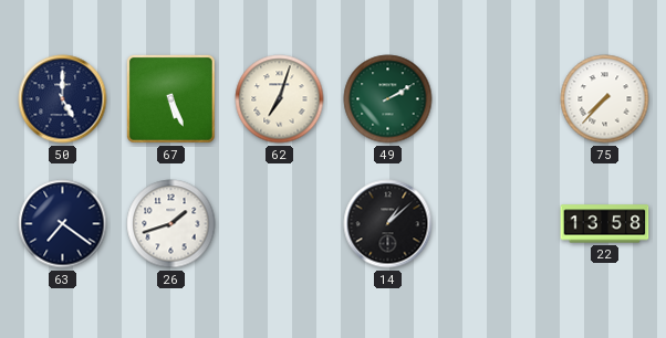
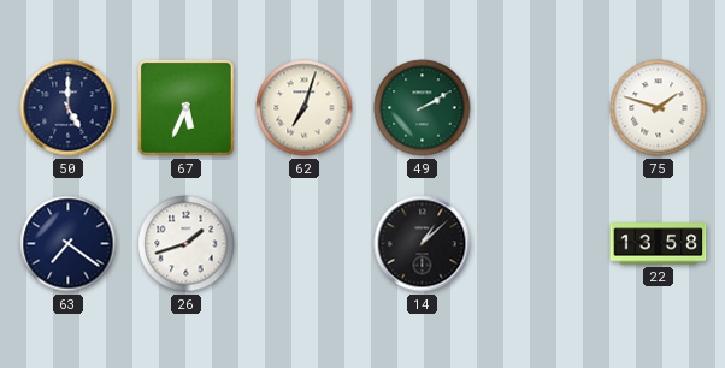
67: 5:26 -> 5:34 (185, 107)
75: 7:37 -> 1:48 (659, 108)
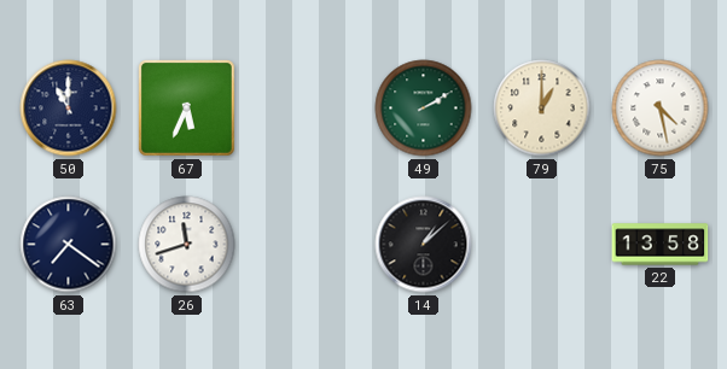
50: 5:00 -> 11:00 (69, 109)
62: 7:03 -> none (305, 108)
79: none -> 1:00 (542, 109)
75: 1:48 -> 4:28 (661, 109)
26: 1:42 -> 11:42 (187, 245)
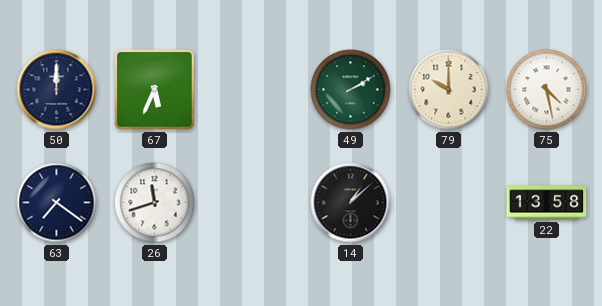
50: 11:00 -> 12:00 (57, 90)
79: 1:00 -> 10:00 (449, 90)
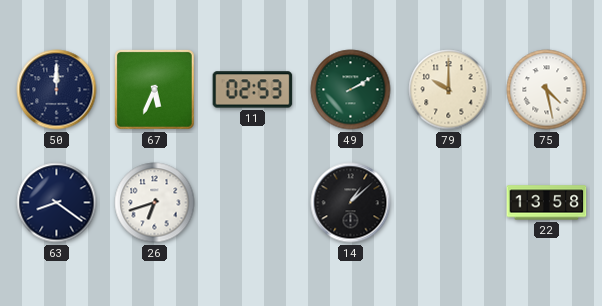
11: none -> 02:53 (253, 90)
63: 7:21 -> 8:21 (57, 203)
26: 11:42 -> 6:42 (155, 203)
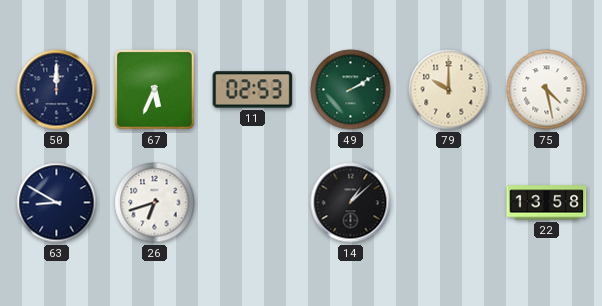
63: 8:21 -> 8:50 (57, 203)
